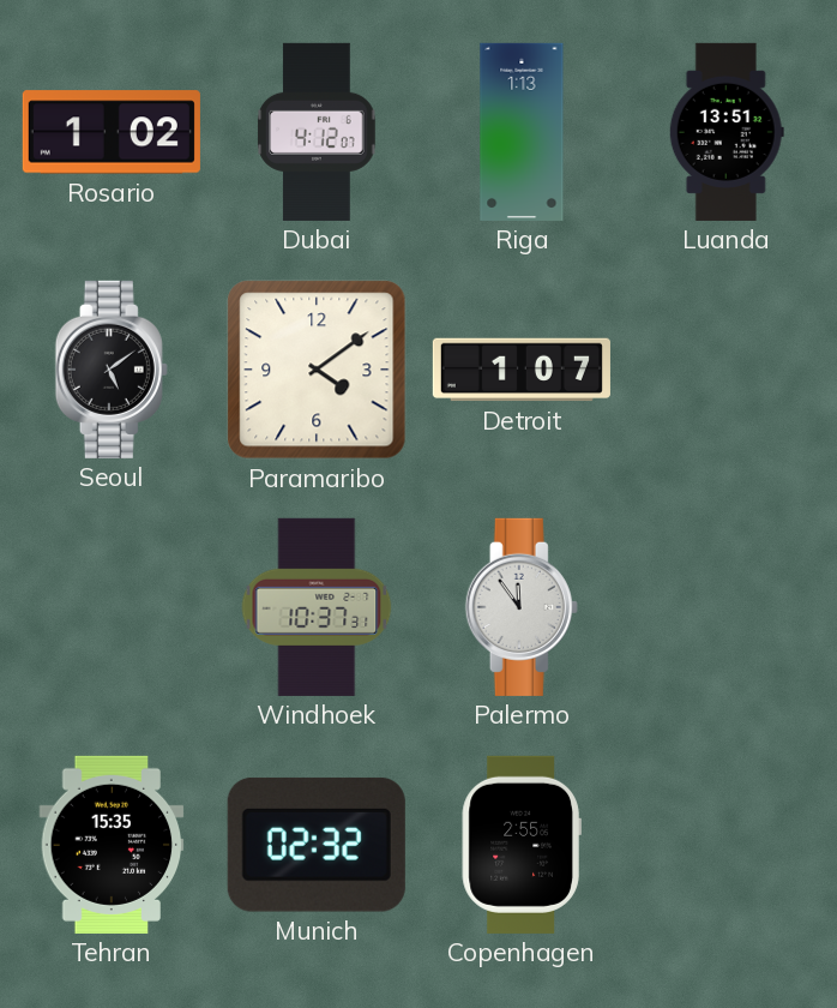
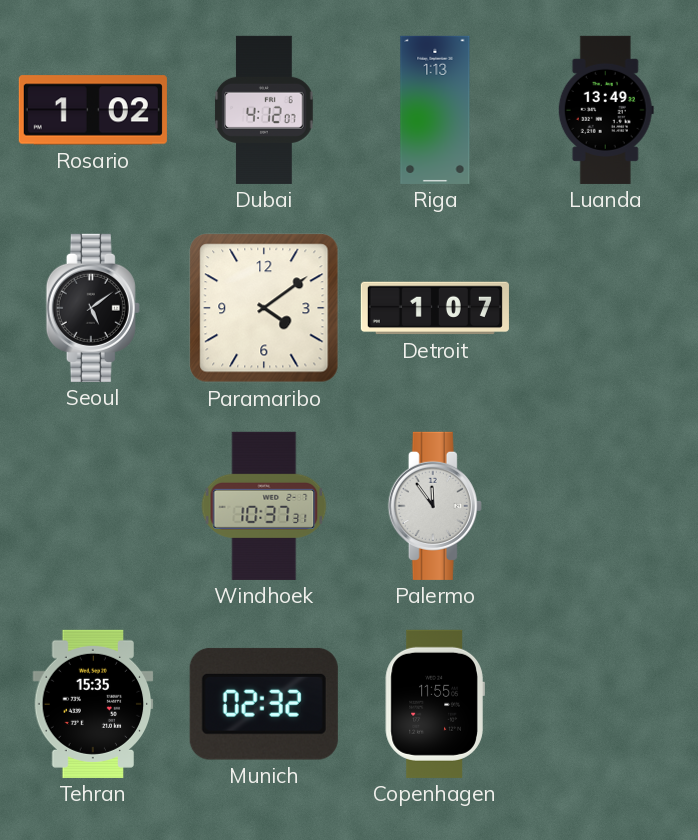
Luanda: 13:51 -> 13:49 (606, 110)
Copenhagen: 2:55 -> 11:55 (435, 704)
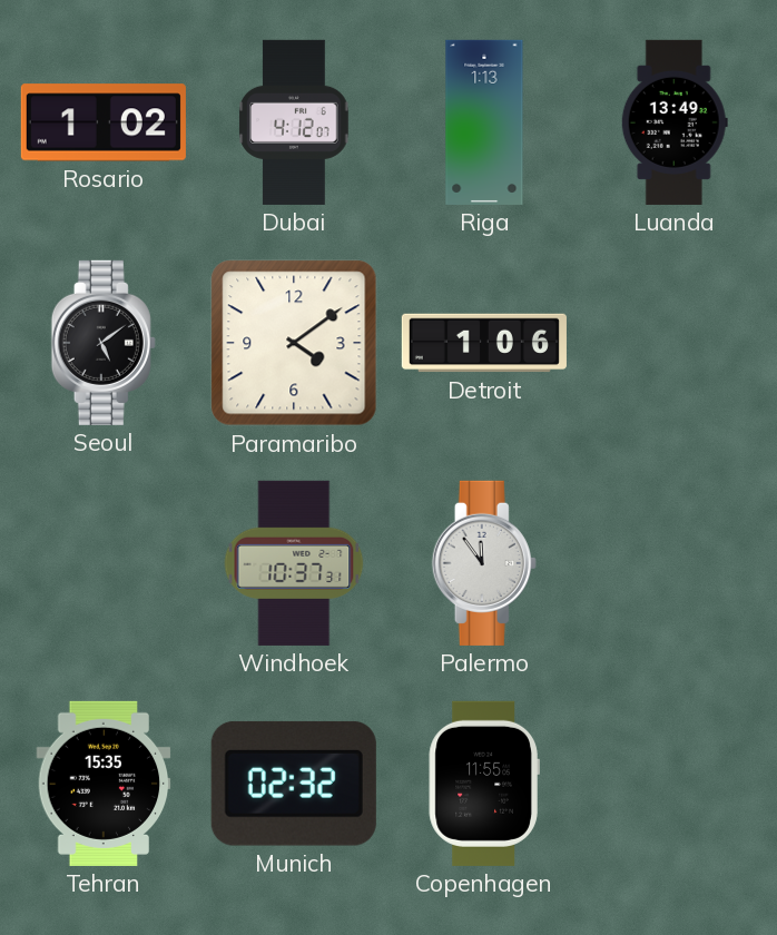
Detroit: 1:07 -> 1:06 (484, 343)
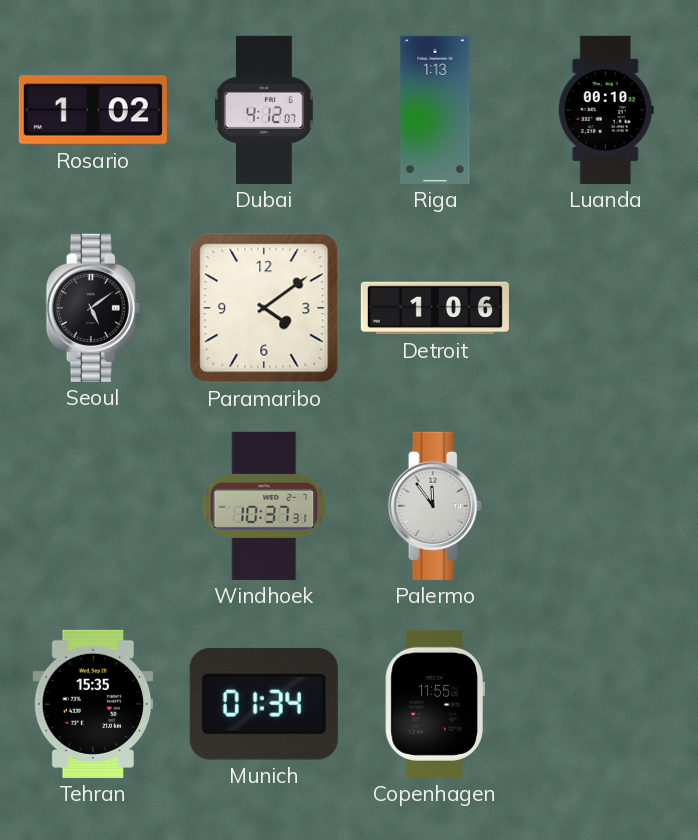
Luanda: 13:49 -> 00:10 (606, 110)
Munich: 02:32 -> 01:34 (264, 704)
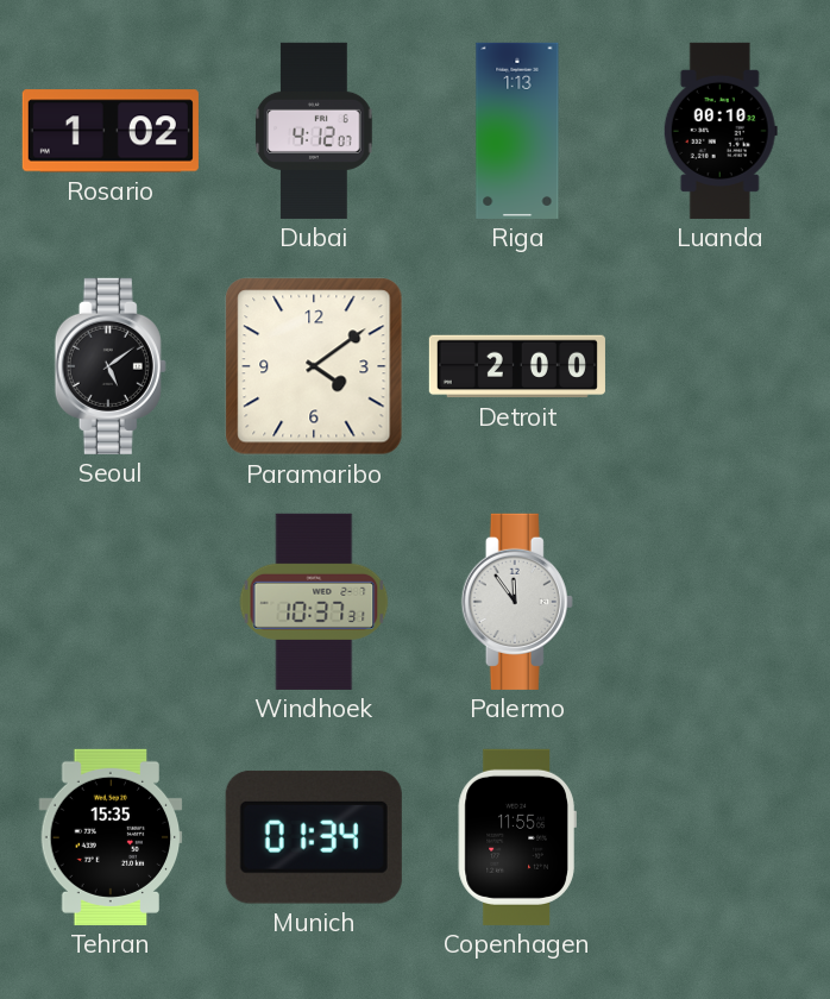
Detroit: 1:06 -> 2:00 (517, 366)
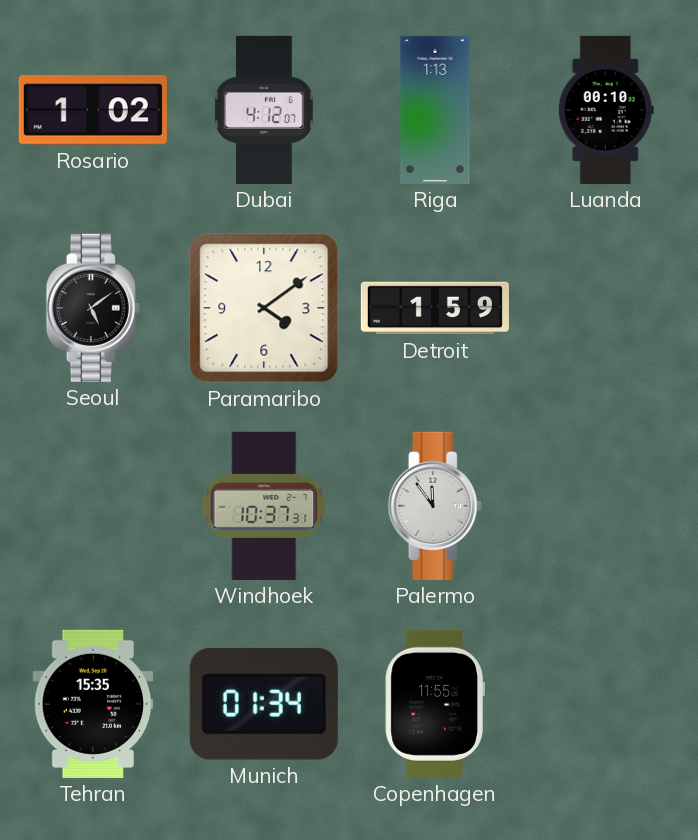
Detroit: 2:00 -> 1:59 (435, 308)
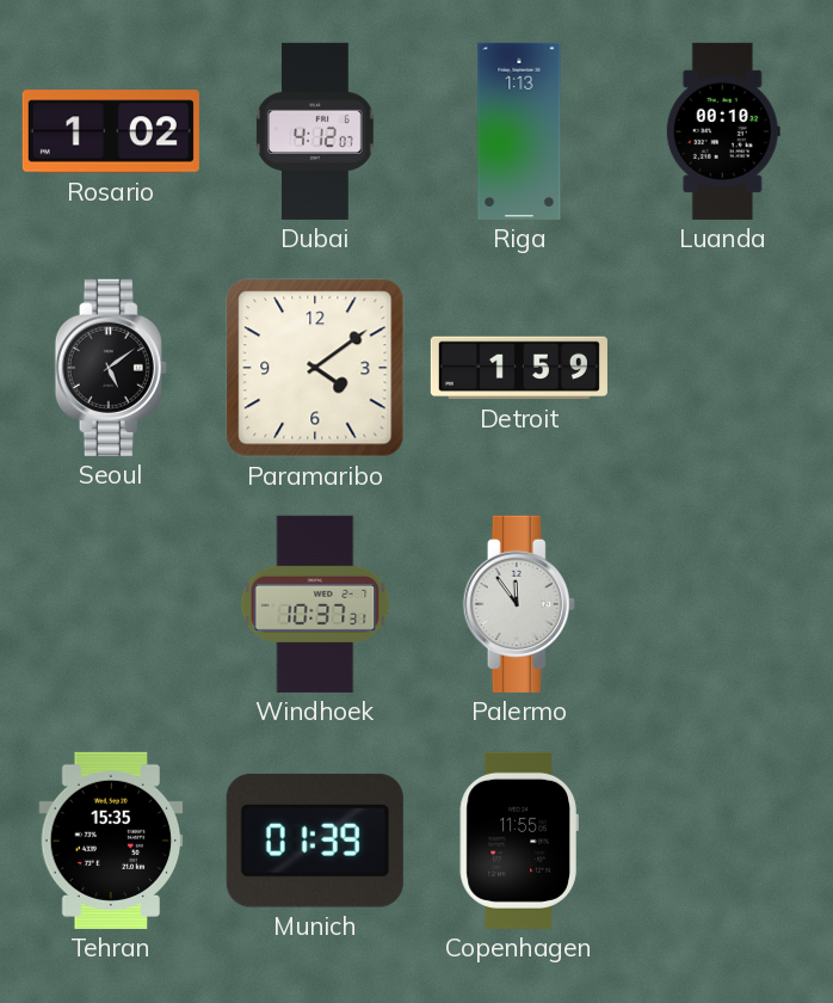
Munich: 01:34 -> 01:39 (315, 841)
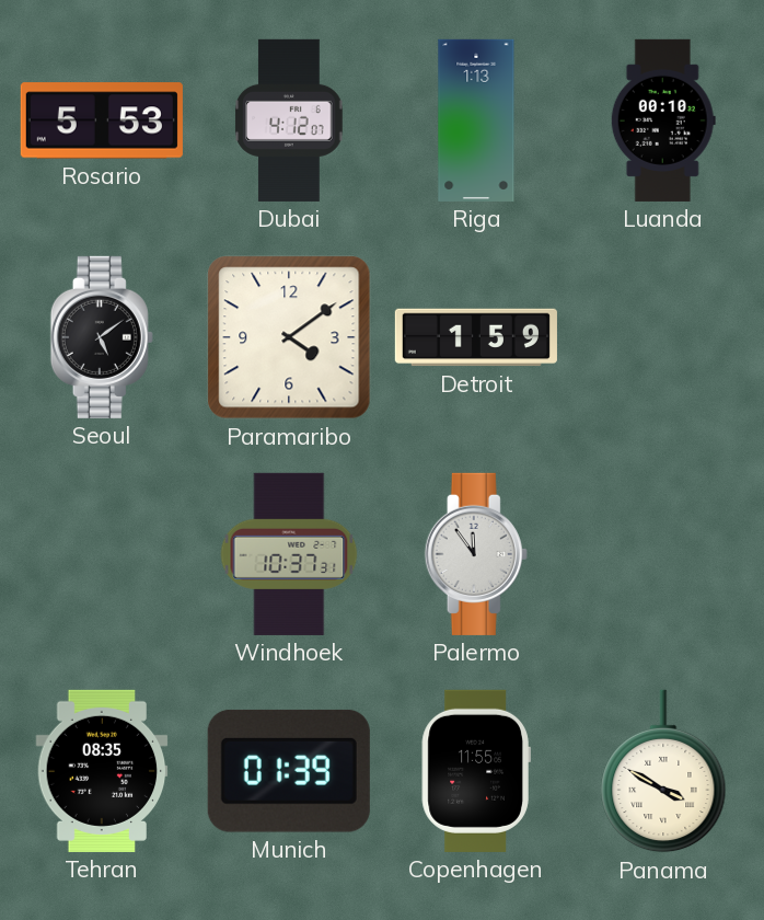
Rosario: 1:02 -> 5:53 (102, 120)
Tehran: 15:35 -> 08:35 (102, 771)
Panama: none -> 3:50 (663, 771)
